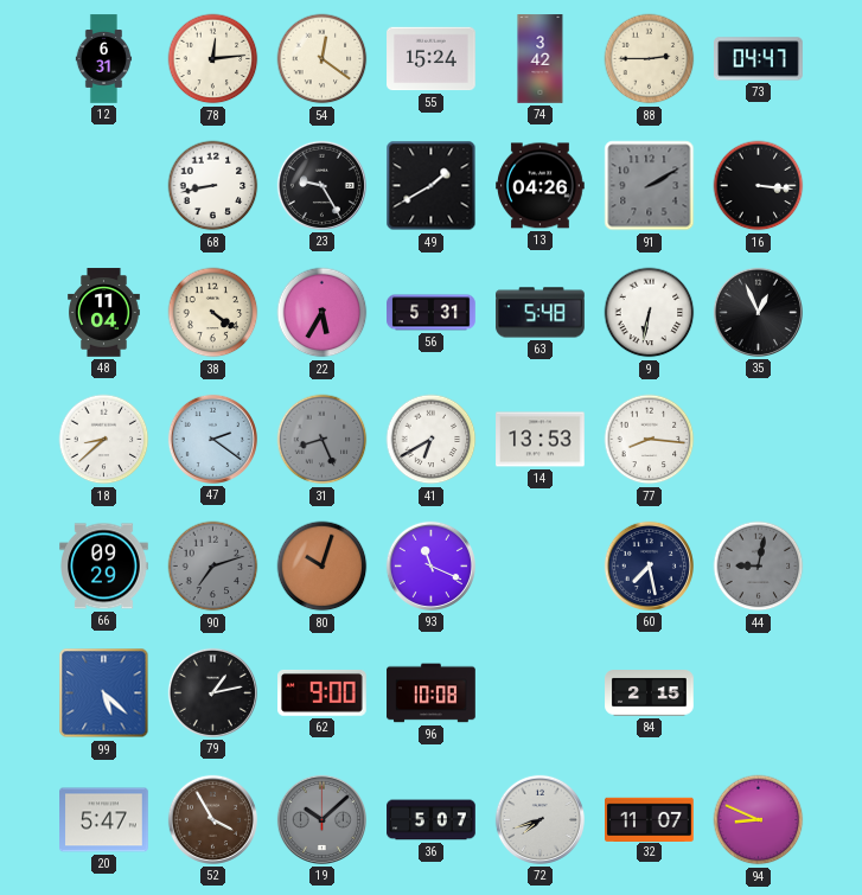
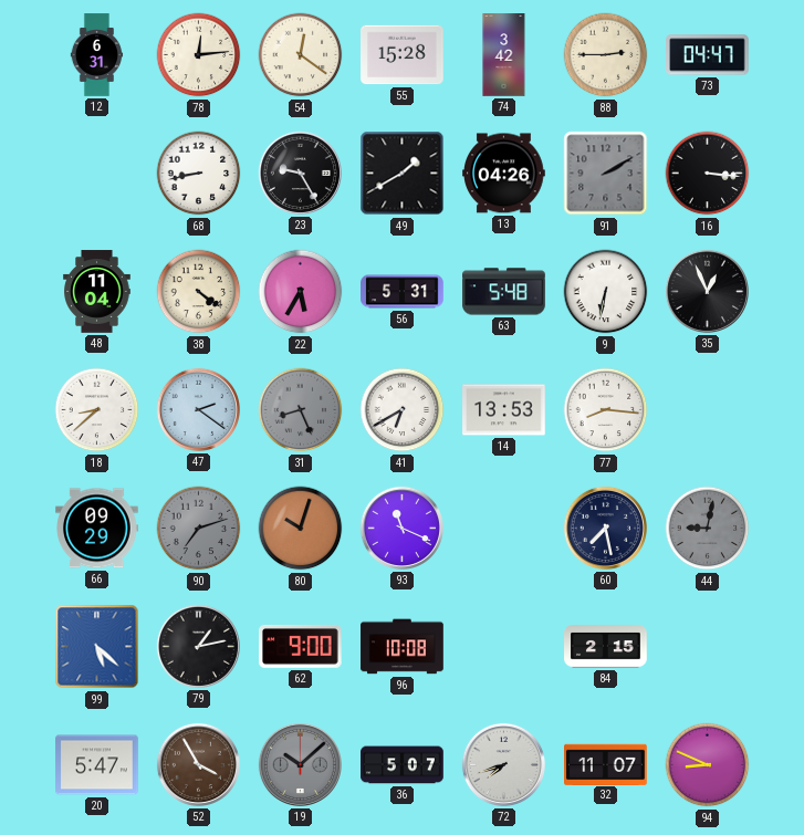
55: 15:24 -> 15:28 (403, 55)
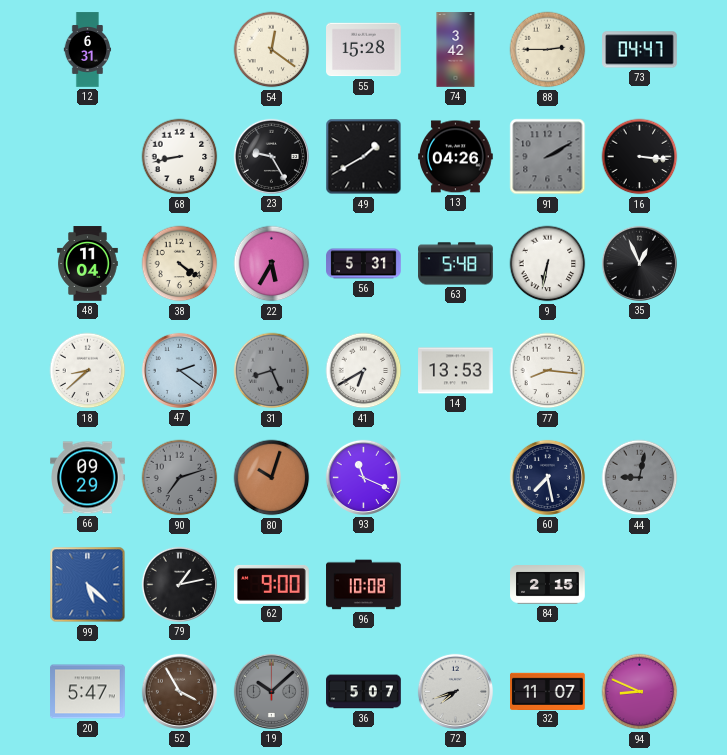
78: 12:14 -> none (199, 55)
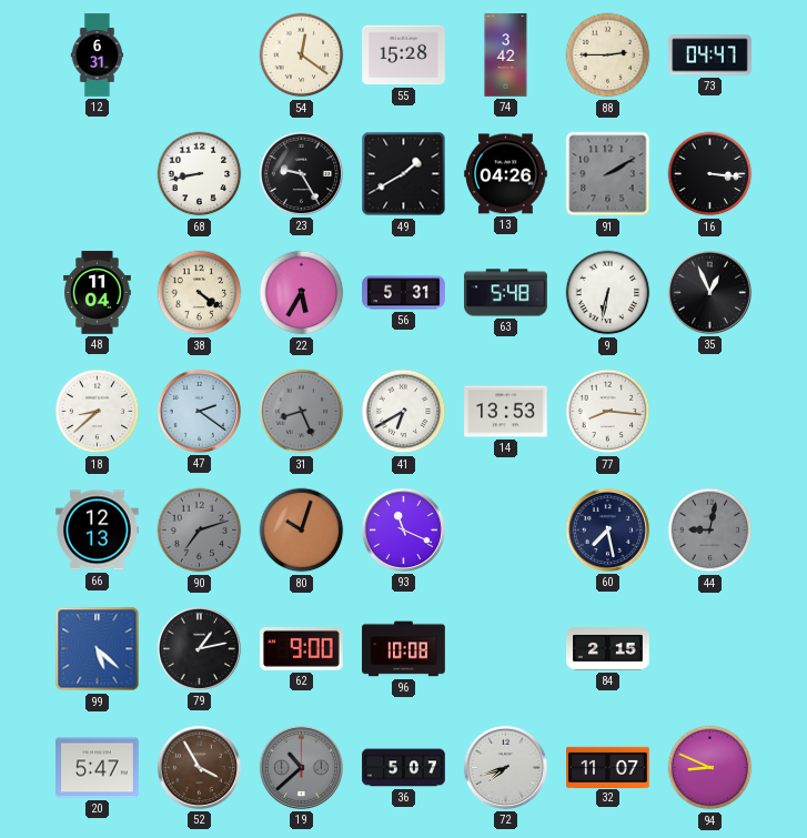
66: 09:29 -> 12:13 (98, 531)
19: 10:08 -> 10:38 (301, 767)
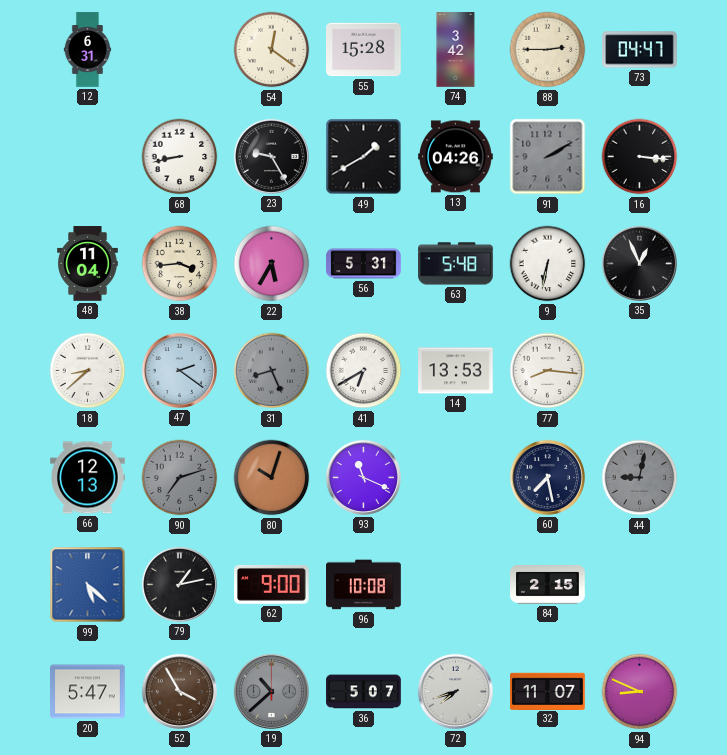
38: 4:21 -> 3:44 (180, 264)
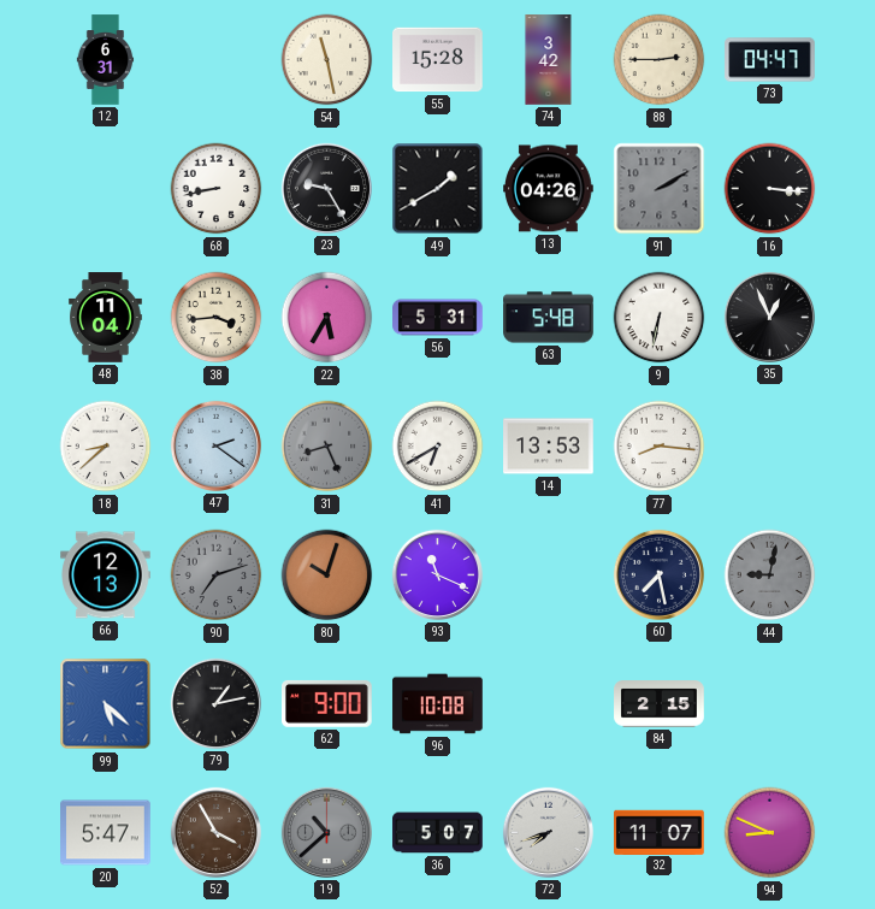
54: 12:21 -> 11:28 (327, 60)
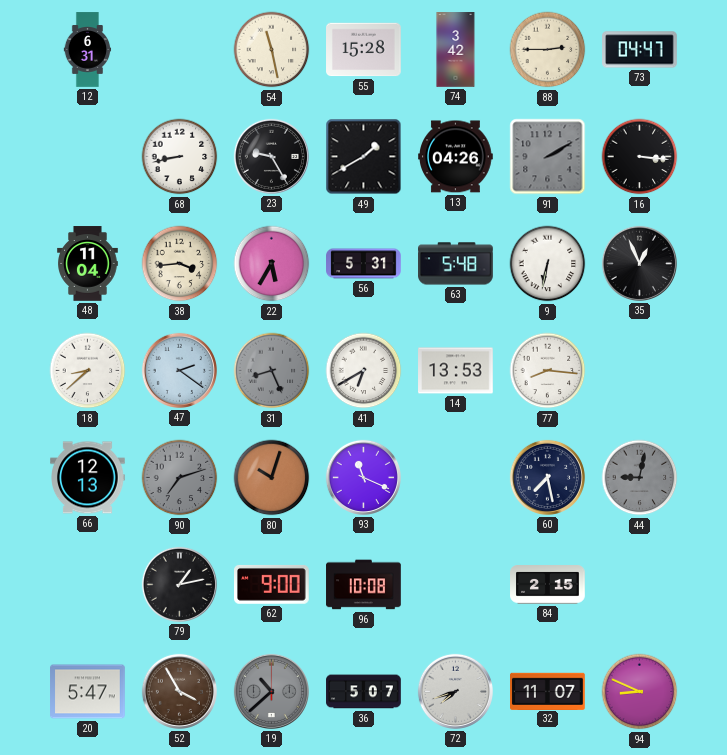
99: 5:22 -> none (106, 704)
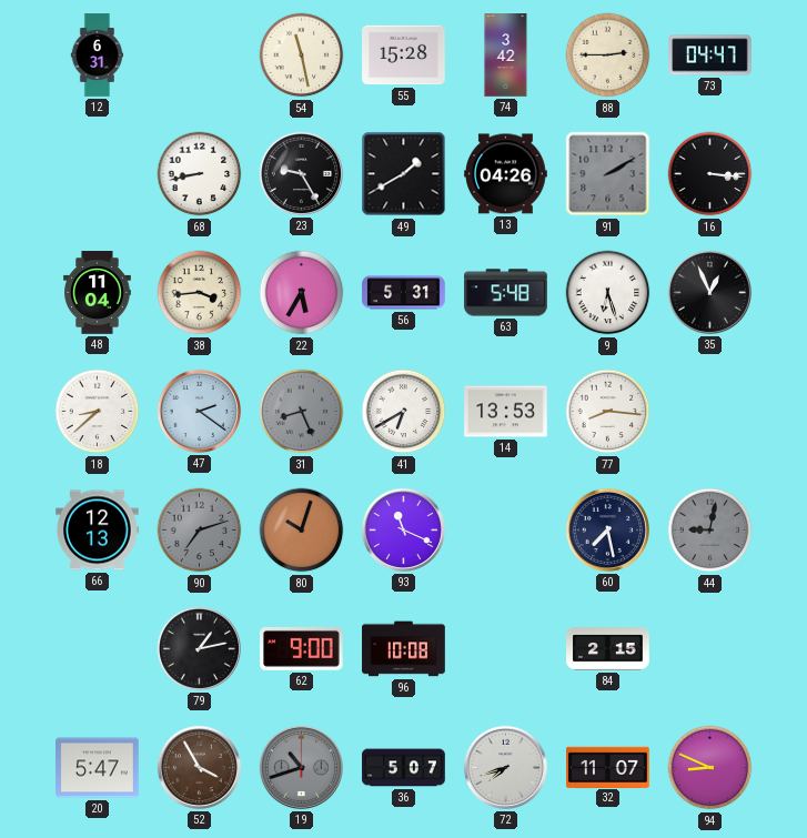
9: 6:32 -> 6:27 (608, 293)
19: 10:38 -> 10:42 (301, 767)
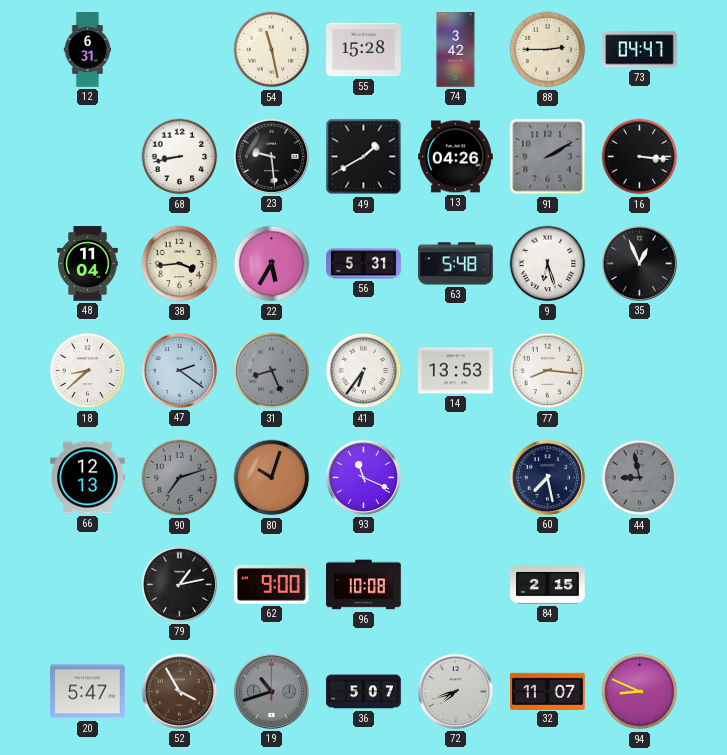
23: 9:25 -> 9:29 (271, 156)
41: 6:40 -> 6:36 (364, 371)
44: 9:02 -> 8:58 (640, 478)
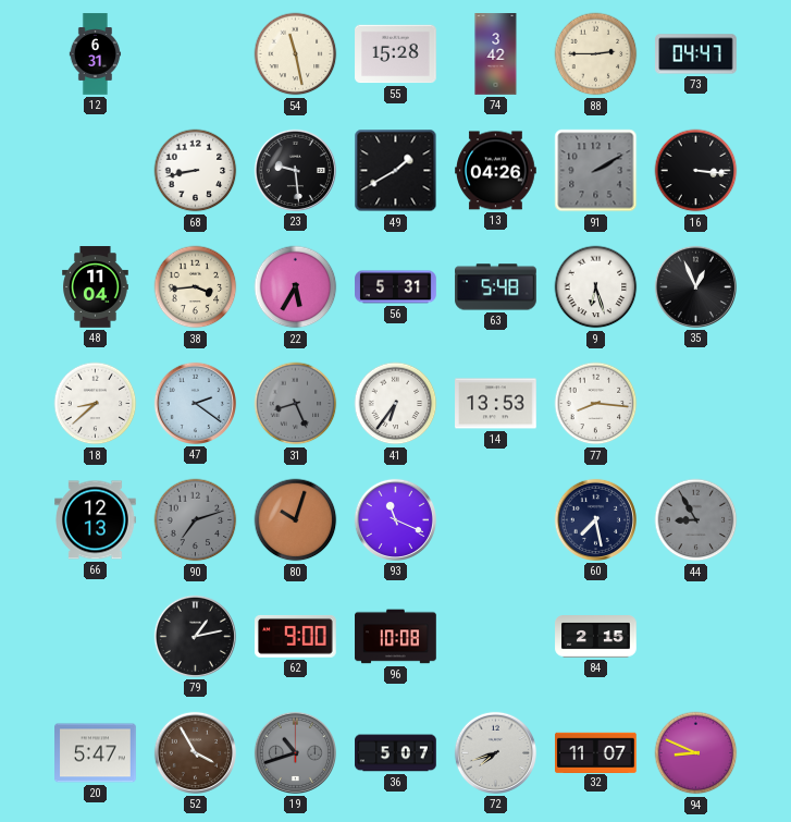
44: 8:58 -> 8:55 (696, 520)
